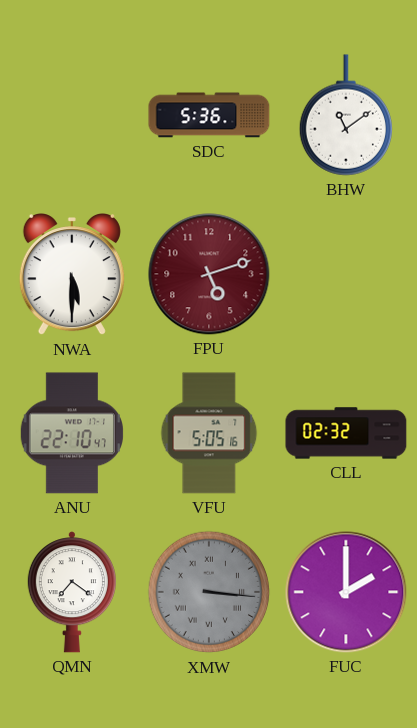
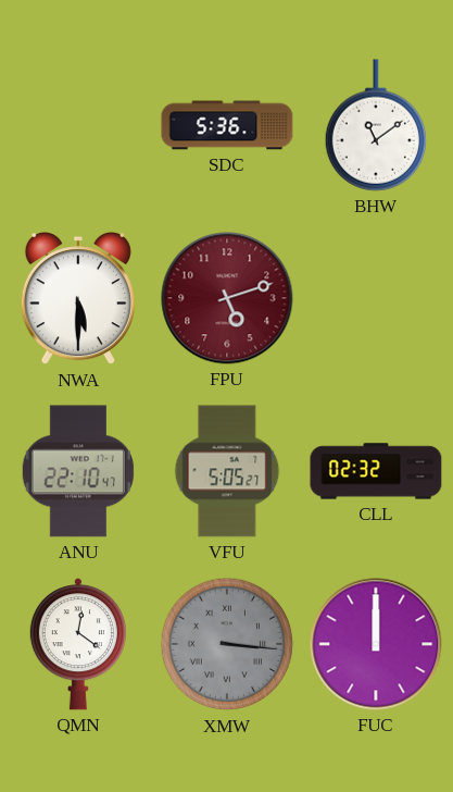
VFU: 5:05:16 -> 5:05:27 (227, 471)
QMN: 7:21 -> 12:21 (78, 644)
FUC: 2:00 -> 12:00 (376, 644)
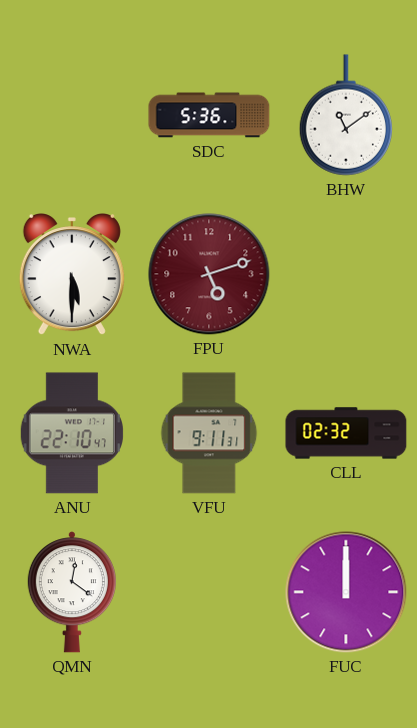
VFU: 5:05 -> 9:11 (209, 433)
XMW: 3:16 -> none (227, 644)
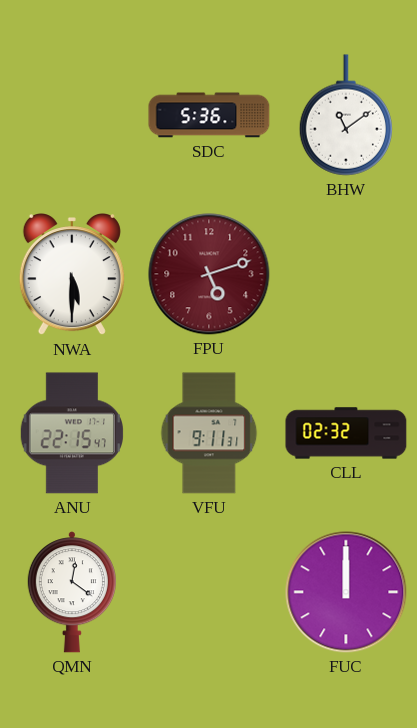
ANU: 22:10 -> 22:15 (72, 433)
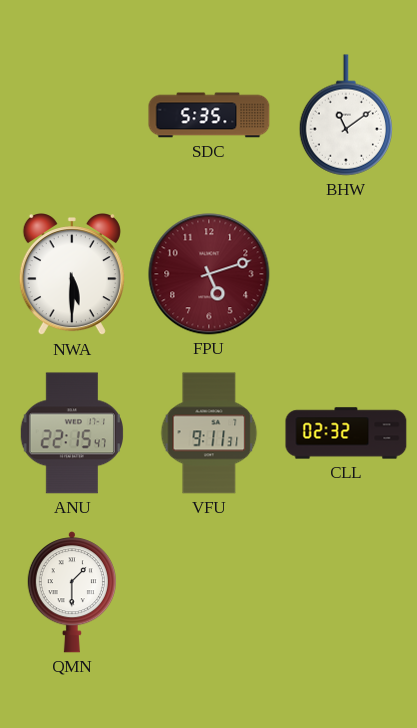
SDC: 5:36 -> 5:35 (209, 115)
QMN: 12:21 -> 1:30 (72, 592)
FUC: 12:00 -> none (346, 592)
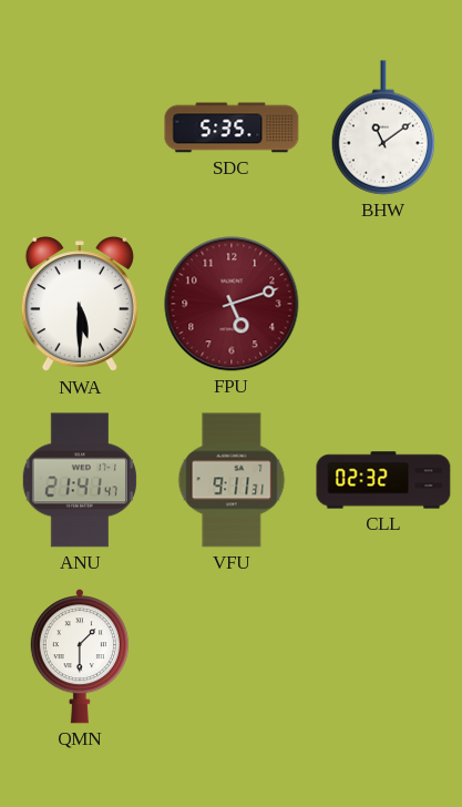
ANU: 22:15 -> 21:41 (80, 480)
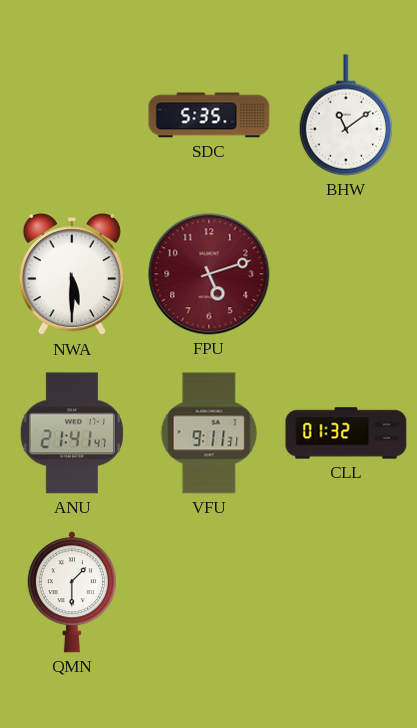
CLL: 02:32 -> 01:32 (346, 433)
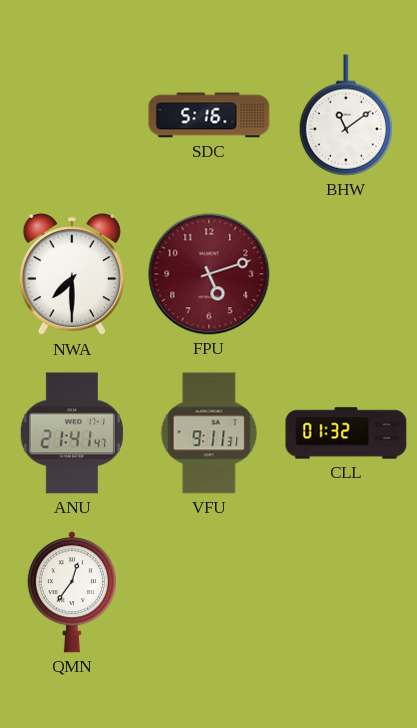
SDC: 5:35 -> 5:16 (209, 115)
NWA: 5:30 -> 7:30 (72, 275)
QMN: 1:30 -> 12:36 (72, 592)
